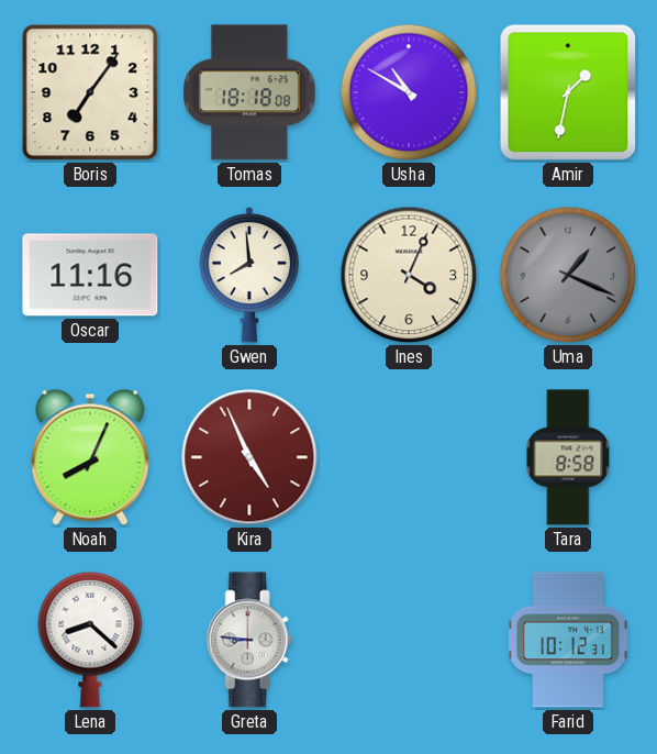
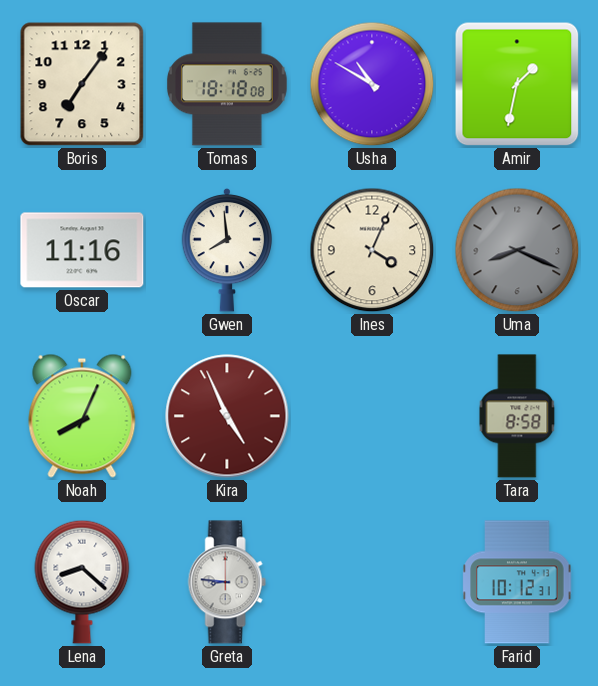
Uma: 1:19 -> 8:19 (517, 250)
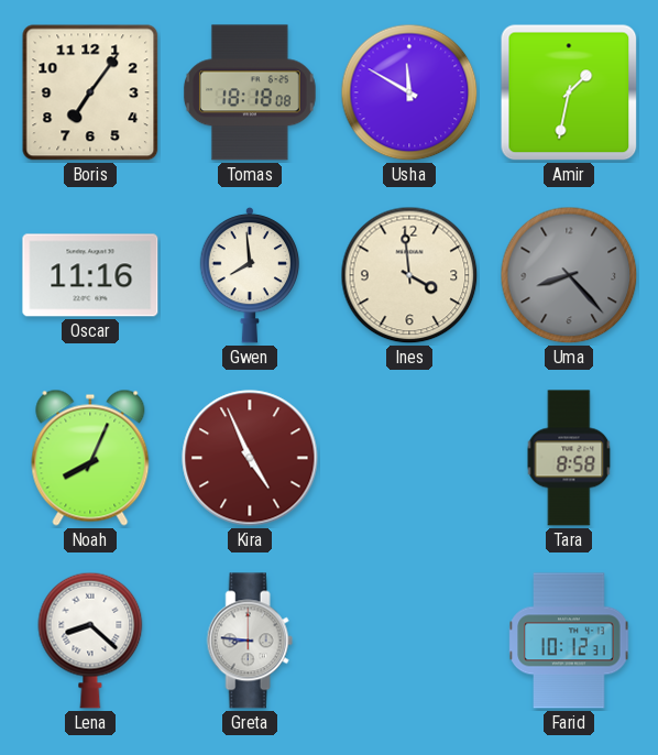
Usha: 10:50 -> 11:50 (409, 92)
Ines: 4:04 -> 3:59 (409, 275)
Uma: 8:19 -> 8:23 (569, 275)
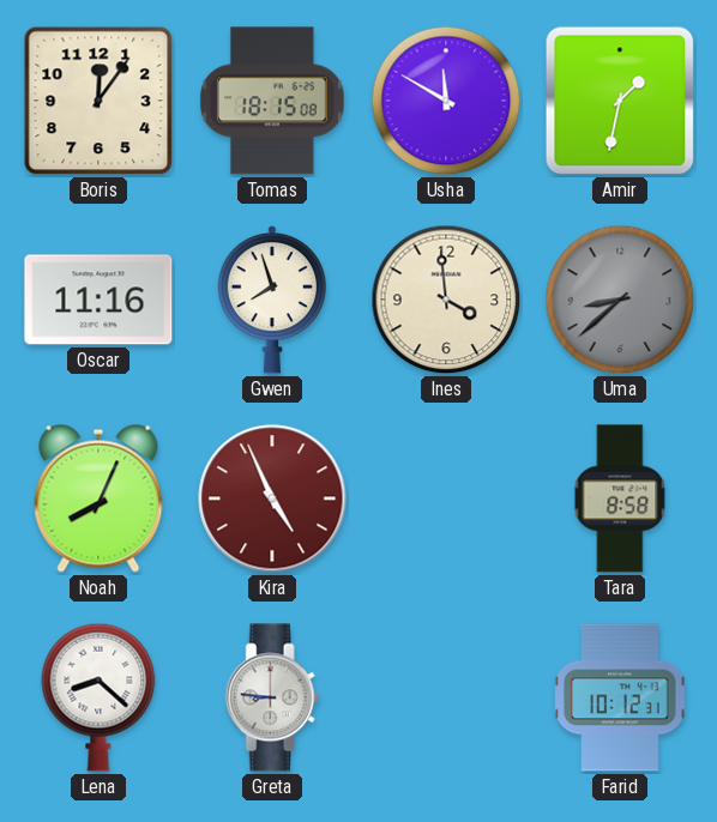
Boris: 7:06 -> 12:06 (98, 101)
Tomas: 18:18 -> 18:15 (273, 101)
Gwen: 7:59 -> 7:57 (272, 300)
Uma: 8:23 -> 8:38 (620, 300)
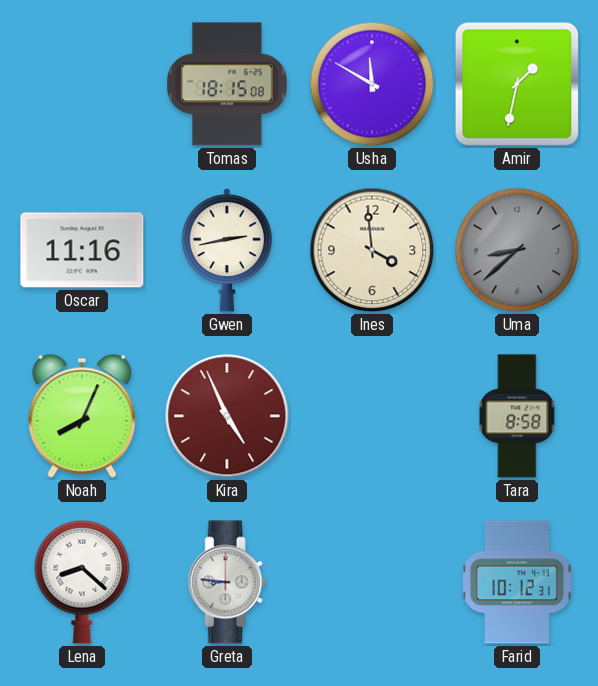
Boris: 12:06 -> none (98, 101)
Gwen: 7:57 -> 2:43 (227, 250)
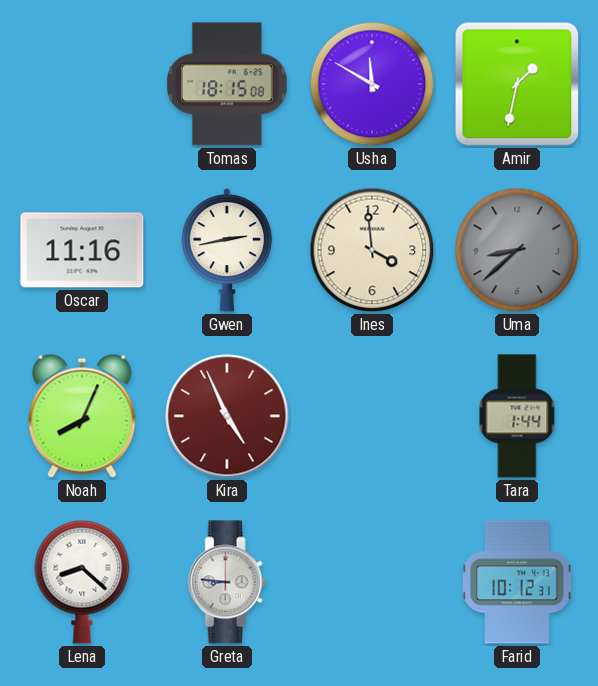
Tara: 8:58 -> 1:44 (517, 416)
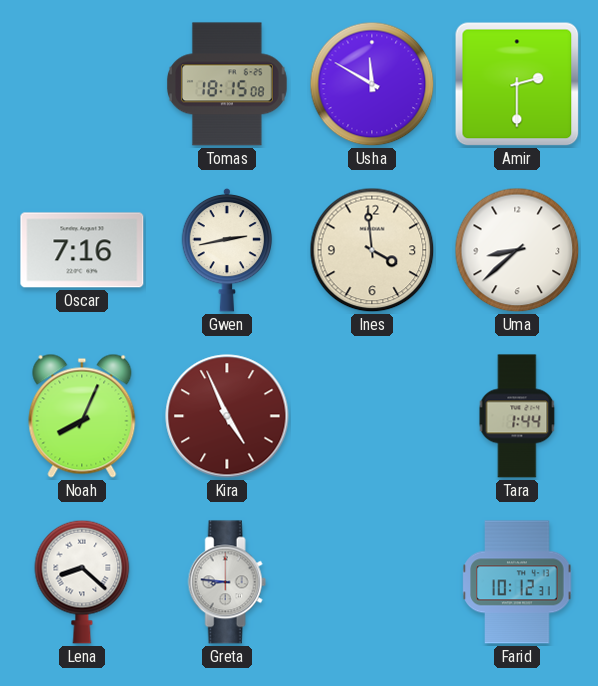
Amir: 1:32 -> 2:30 (517, 84)
Oscar: 11:16 -> 7:16 (82, 250)
Uma dial: grey -> white (517, 250)
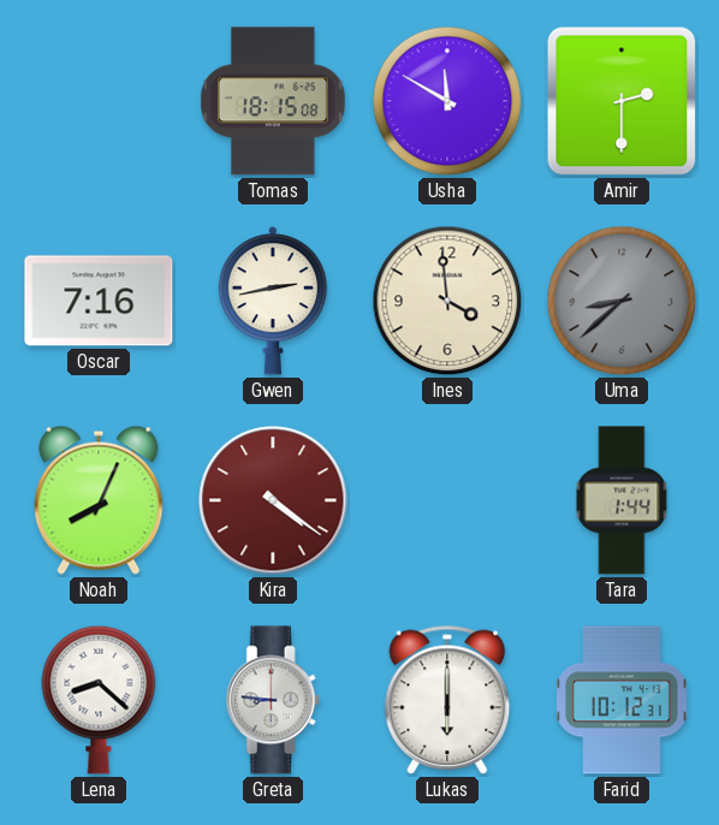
Uma dial: white -> grey (622, 301)
Kira: 4:56 -> 4:21 (273, 500)
Lukas: none -> 6:00 (447, 700)
